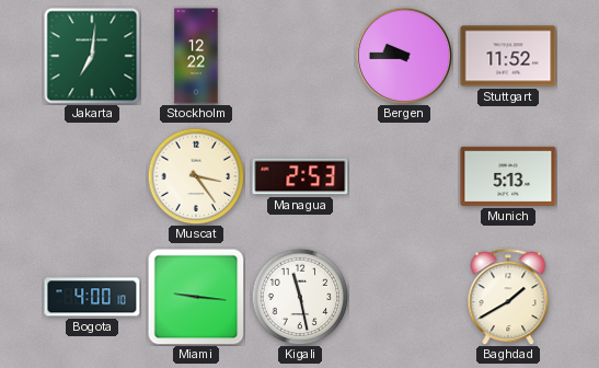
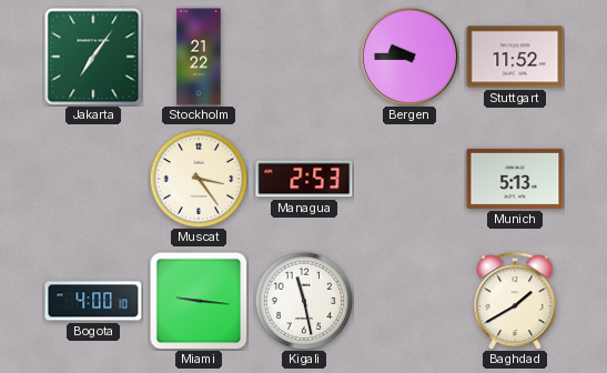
Jakarta: 7:01 -> 7:06 (93, 57)
Stockholm: 12:22 -> 21:22 (199, 57)
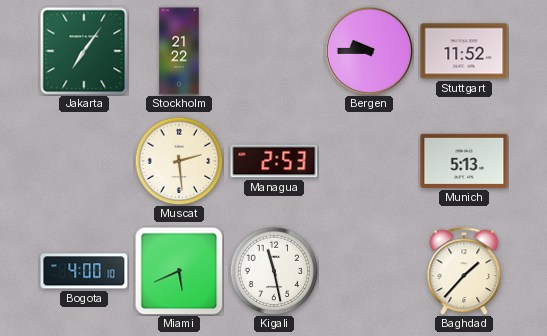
Muscat: 3:24 -> 2:29 (179, 161)
Miami: 9:16 -> 5:41 (179, 271)
Baghdad: 1:40 -> 1:37 (464, 271)
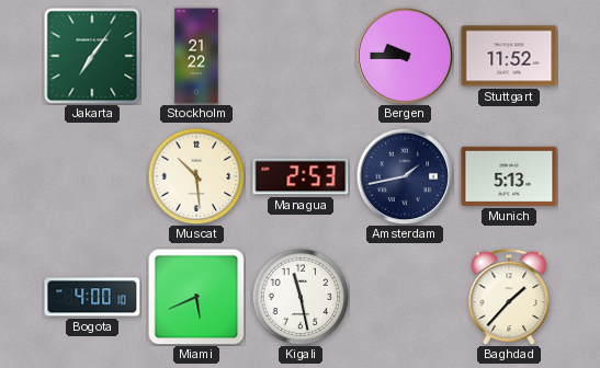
Muscat: 2:29 -> 10:29 (196, 176)
Amsterdam: none -> 1:43 (405, 176)
